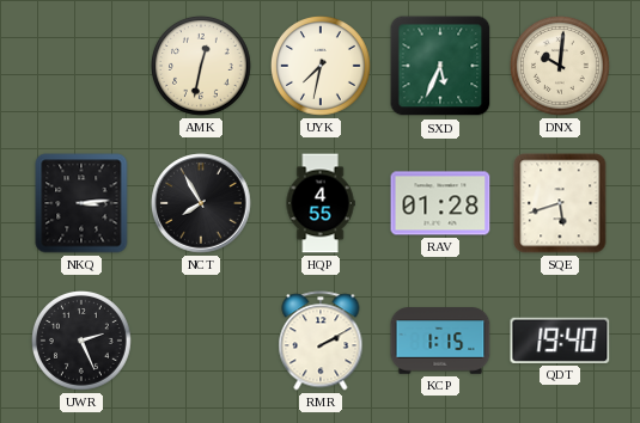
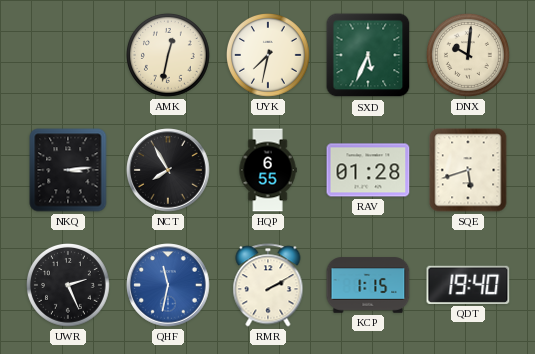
HQP: 4:55 -> 6:55 (268, 170)
QHF: none -> 11:32 (168, 285)
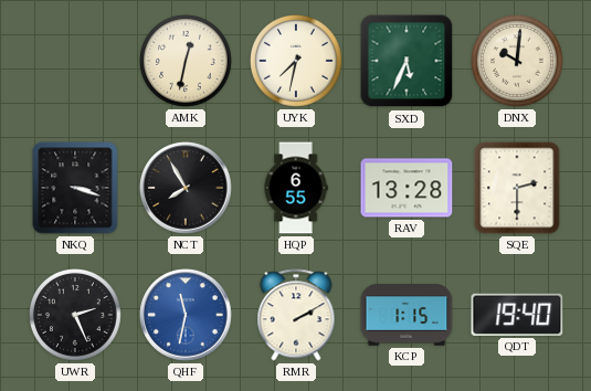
NKQ: 3:14 -> 3:18 (75, 188)
RAV: 01:28 -> 13:28 (407, 188)
SQE: 5:42 -> 2:30 (517, 188)
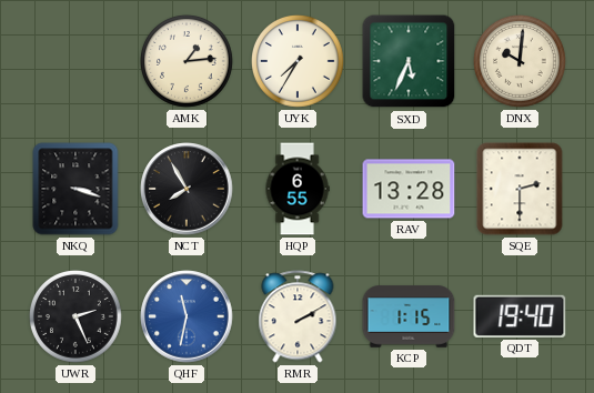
AMK: 12:32 -> 1:14 (188, 62)
UYK: 7:32 -> 7:35 (299, 62)
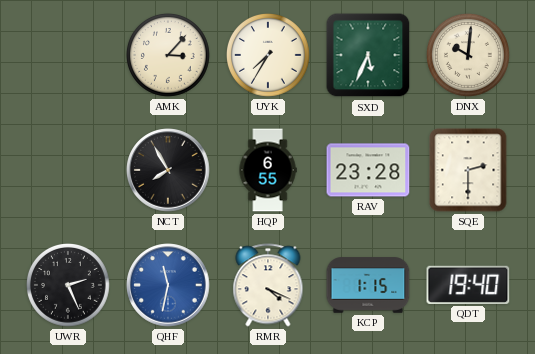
AMK: 1:14 -> 3:07 (169, 56)
NKQ: 3:18 -> none (75, 189)
RAV: 13:28 -> 23:28 (368, 170)
RMR: 2:10 -> 4:19 (268, 285)
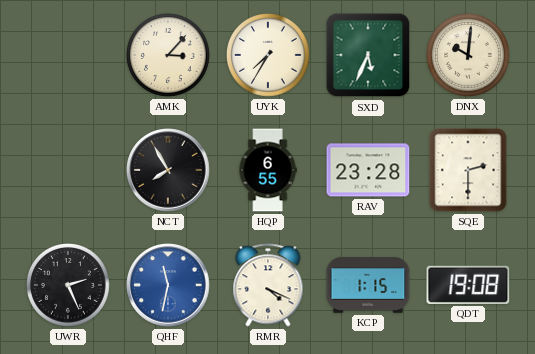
QDT: 19:40 -> 19:08 (468, 285)
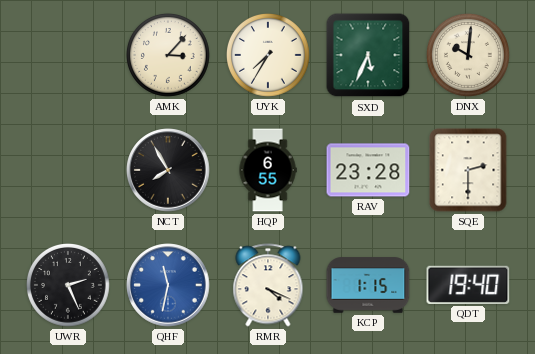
QDT: 19:08 -> 19:40 (468, 285)
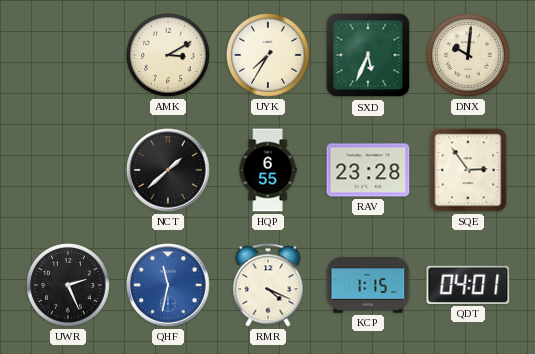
AMK: 3:07 -> 3:10 (169, 56)
NCT: 7:55 -> 1:38 (168, 170)
SQE: 2:30 -> 2:54 (468, 170)
QDT: 19:40 -> 04:01 (468, 285)
